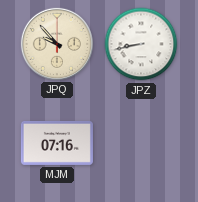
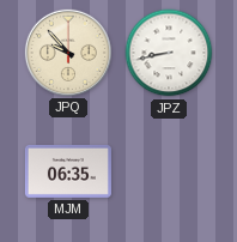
MJM: 07:16 -> 06:35 (68, 171)
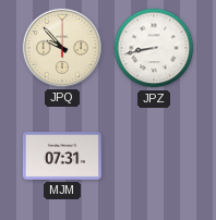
MJM: 06:35 -> 07:31 (62, 156)
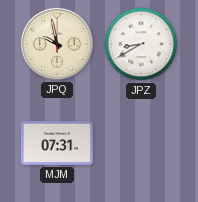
JPQ: 9:53 -> 9:58 (57, 44)
JPZ: 8:43 -> 8:40 (141, 44)
